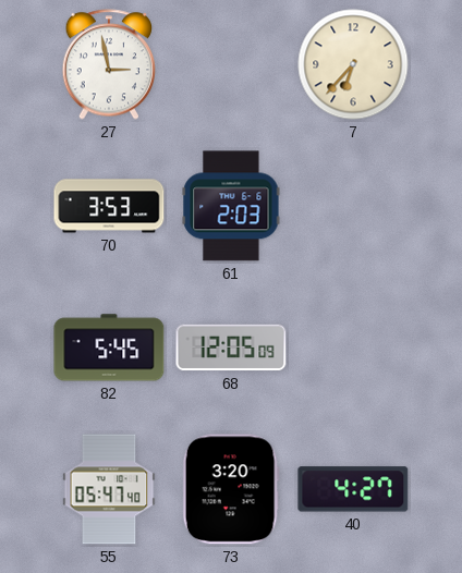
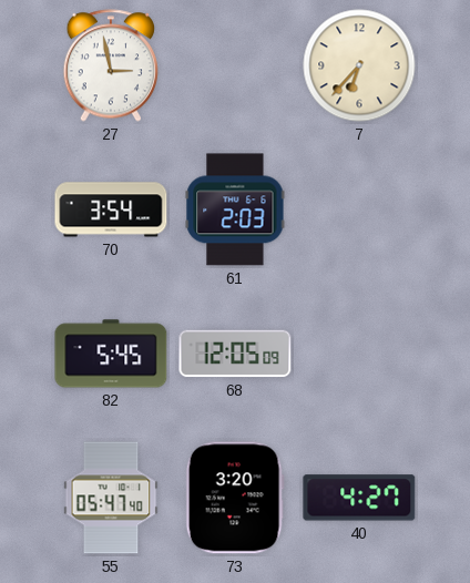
70: 3:53 -> 3:54 (111, 209)
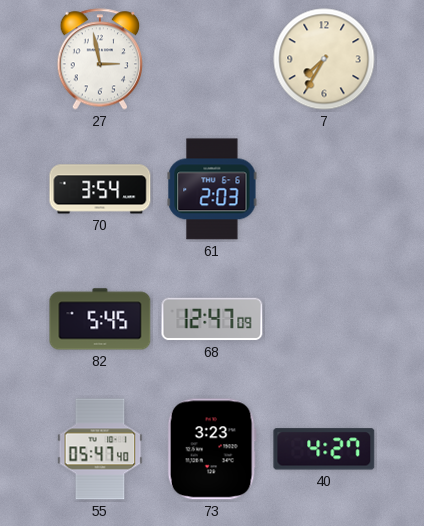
7: 6:37 -> 7:35 (324, 59)
68: 12:05 -> 12:47 (212, 319)
73: 3:20 -> 3:23 (212, 449)
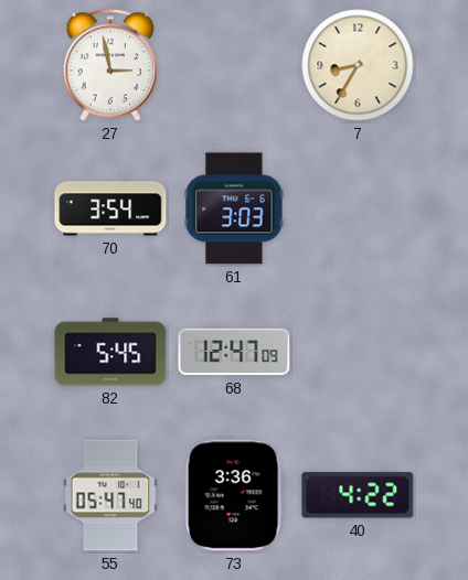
7: 7:35 -> 8:35 (358, 65)
61: 2:03 -> 3:03 (234, 208)
73: 3:23 -> 3:36 (234, 495)
40: 4:27 -> 4:22 (358, 495)
